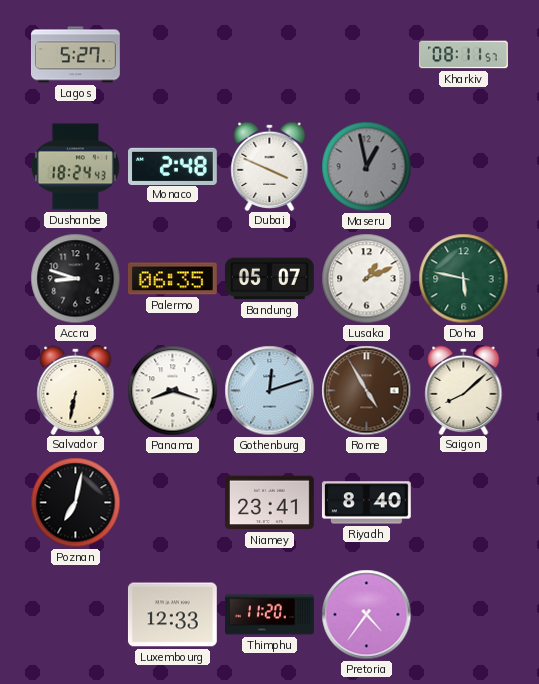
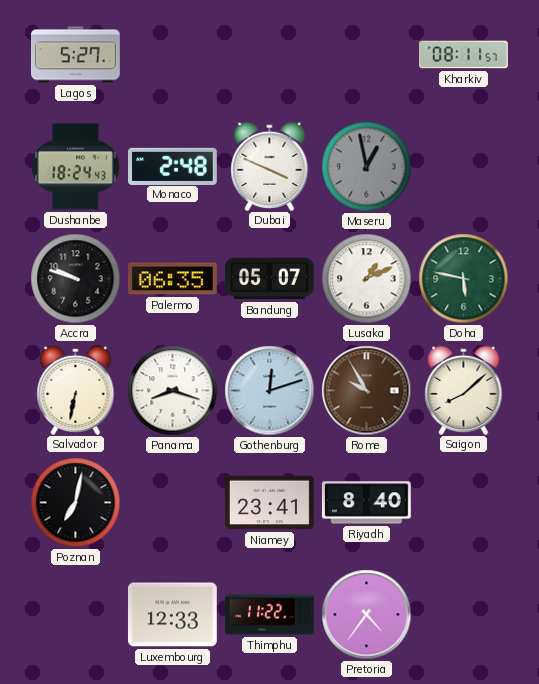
Accra: 8:48 -> 9:48 (76, 279)
Rome: 4:55 -> 9:55 (367, 391)
Thimphu: 11:20 -> 11:22 (270, 615)
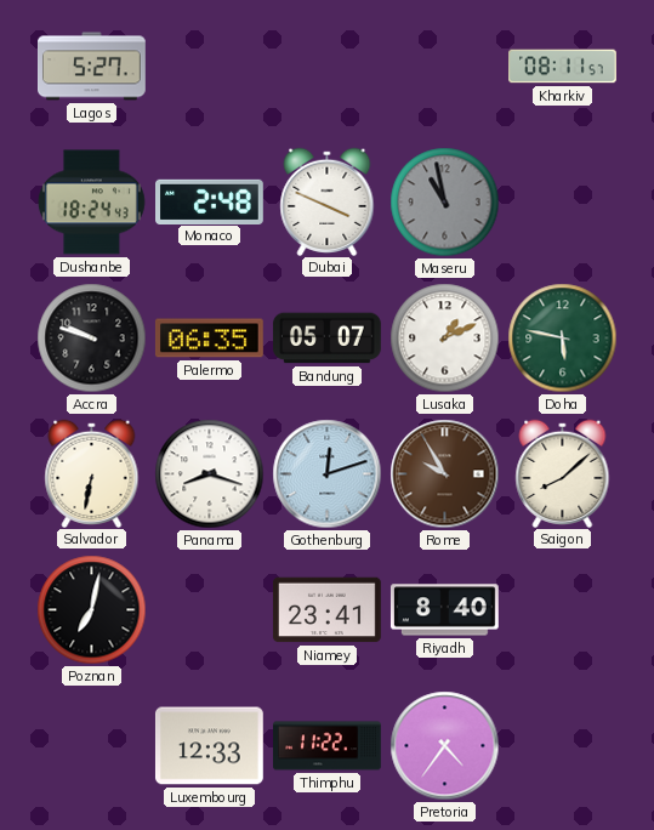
Maseru: 12:58 -> 10:58 (445, 203)
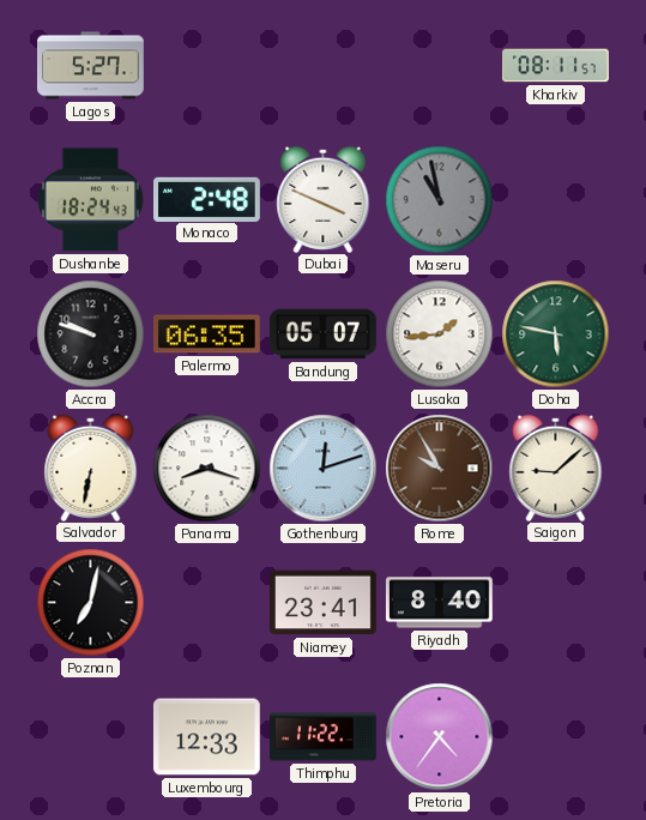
Lusaka: 1:11 -> 1:44 (440, 334)
Saigon: 8:08 -> 9:08 (556, 468)
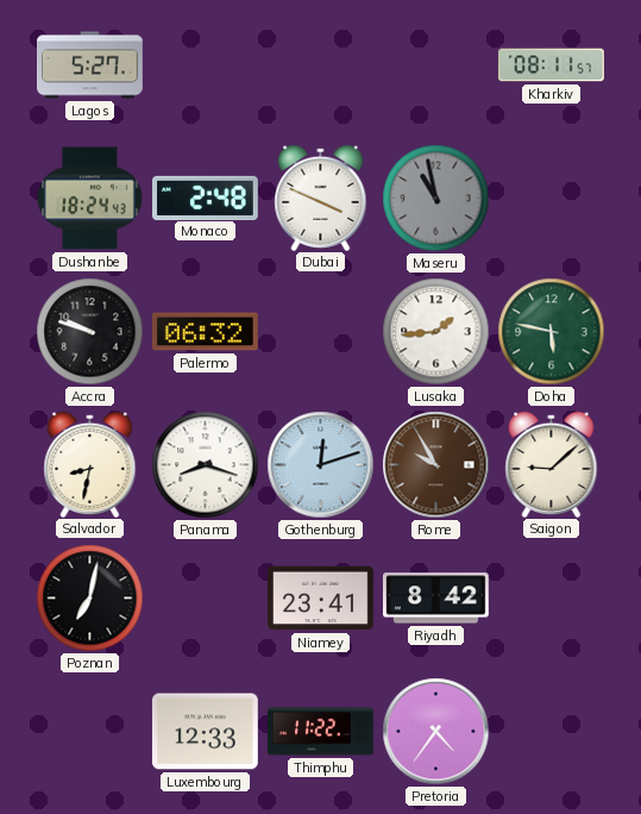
Palermo: 06:35 -> 06:32 (205, 332)
Bandung: 05:07 -> none (324, 334)
Salvador: 6:32 -> 8:32 (90, 464)
Riyadh: 8:40 -> 8:42 (435, 599)
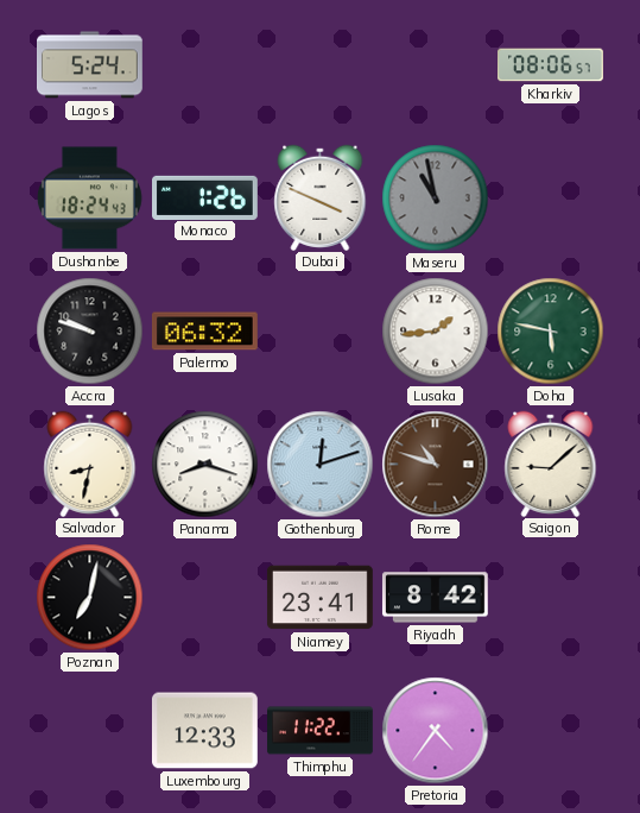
Lagos: 5:27 -> 5:24 (90, 65)
Kharkiv: 08:11 -> 08:06 (551, 65)
Monaco: 2:48 -> 1:26 (205, 197)
Rome: 9:55 -> 10:48 (436, 465)
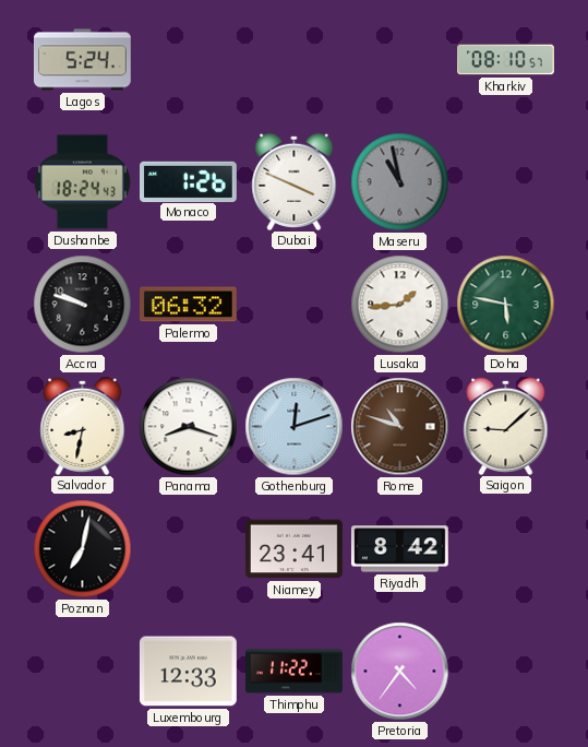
Kharkiv: 08:06 -> 08:10 (506, 60)
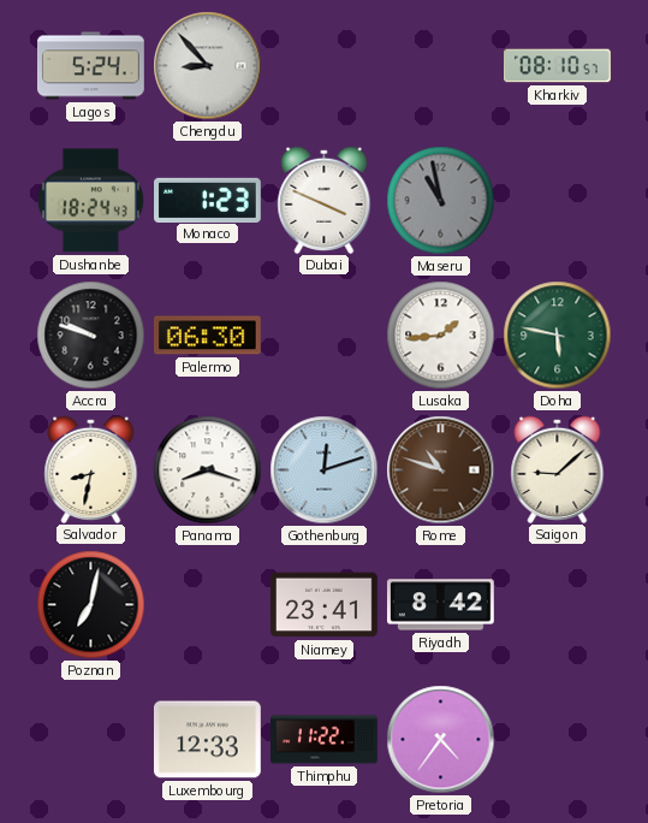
Chengdu: none -> 8:53 (208, 66)
Monaco: 1:26 -> 1:23 (208, 200)
Palermo: 06:32 -> 06:30 (207, 336)
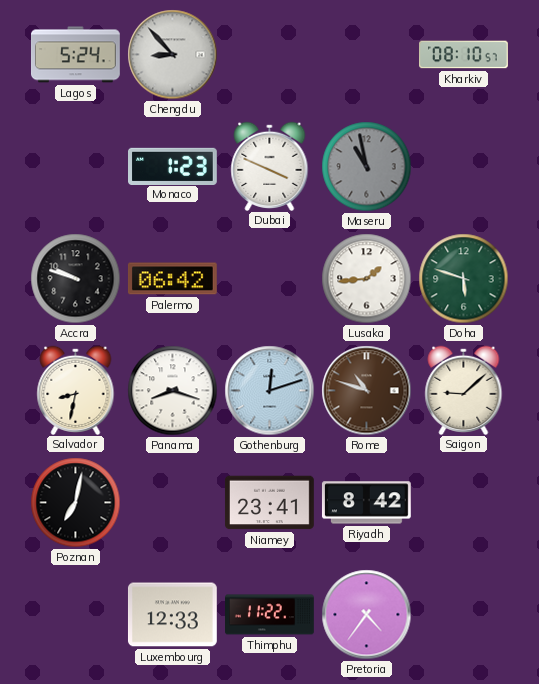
Dushanbe: 18:24 -> none (90, 201)
Palermo: 06:30 -> 06:42 (172, 279)
Doha: 5:47 -> 5:48 (464, 279)
